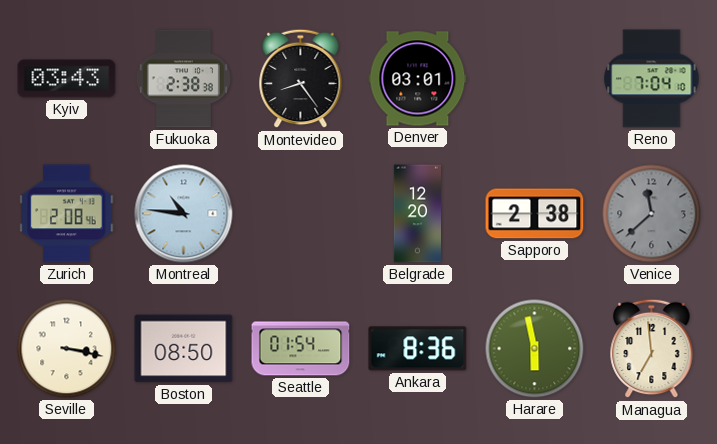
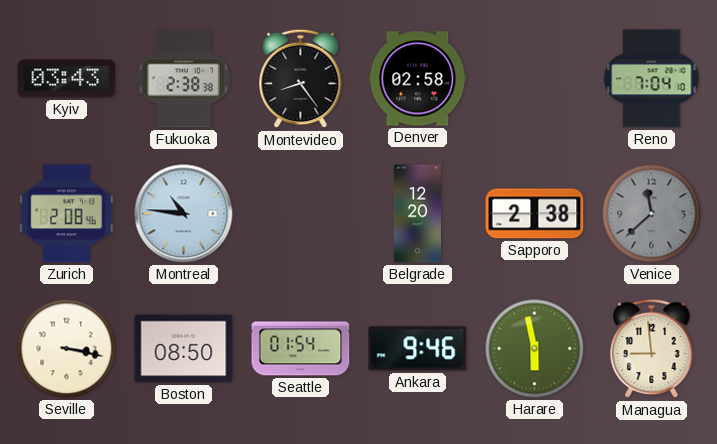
Denver: 03:01 -> 02:58 (418, 79)
Ankara: 8:36 -> 9:46 (418, 349)
Managua: 6:59 -> 8:59 (652, 349)
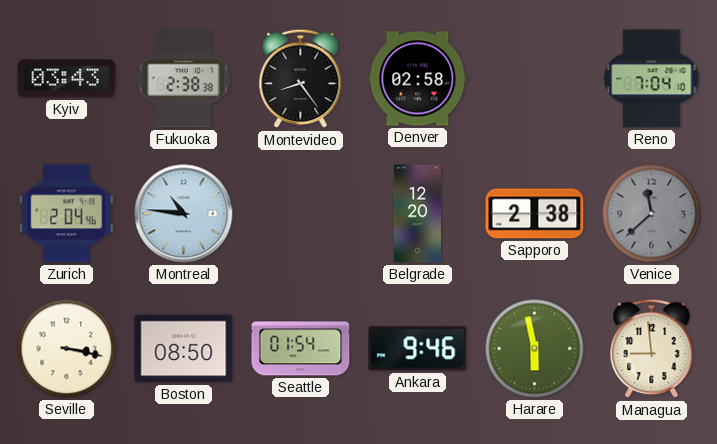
Zurich: 2:08 -> 2:04 (67, 214)
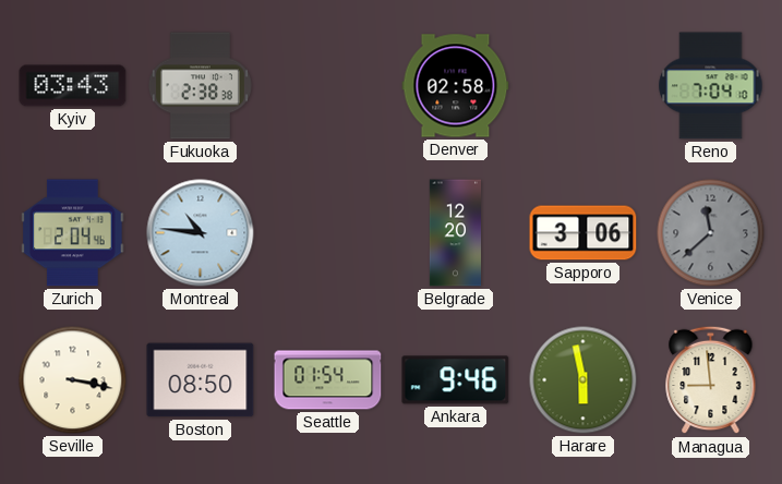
Montevideo: 8:24 -> none (301, 79)
Sapporo: 2:38 -> 3:06 (584, 233)
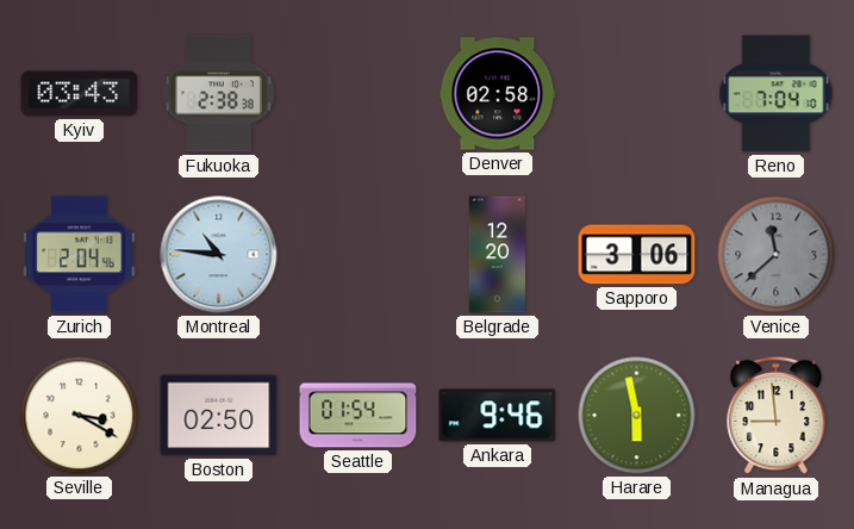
Seville: 3:17 -> 3:20 (80, 416)
Boston: 08:50 -> 02:50 (219, 416)
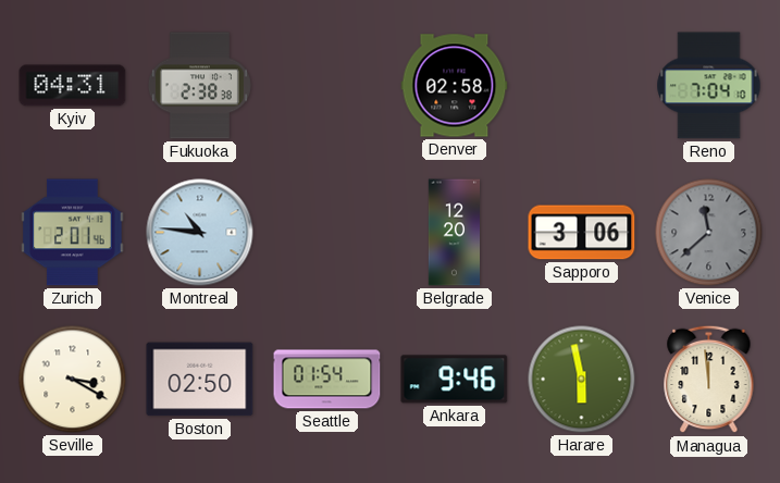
Kyiv: 03:43 -> 04:31 (73, 86)
Zurich: 2:04 -> 2:01 (73, 233)
Managua: 8:59 -> 11:59 (709, 380)
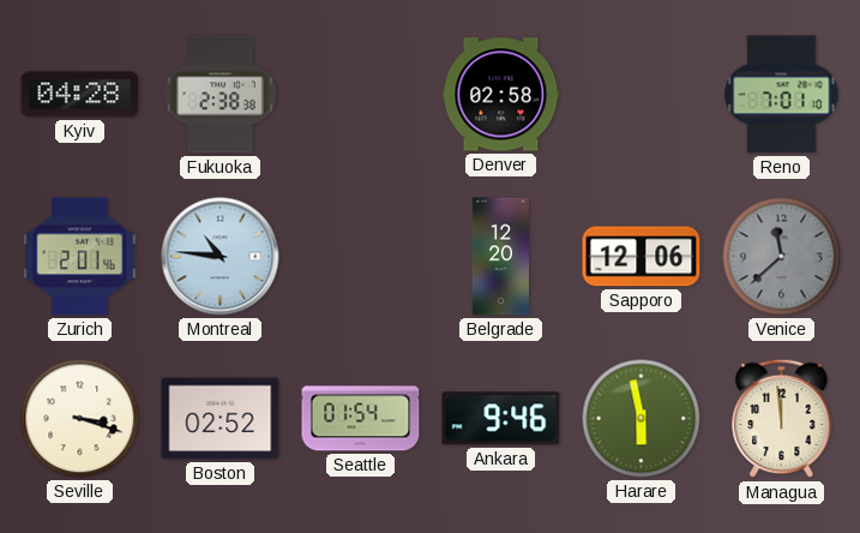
Kyiv: 04:31 -> 04:28 (80, 95)
Reno: 7:04 -> 7:01 (782, 95)
Sapporo: 3:06 -> 12:06 (642, 257)
Seville: 3:20 -> 3:18 (80, 419)
Boston: 02:50 -> 02:52 (221, 419)
